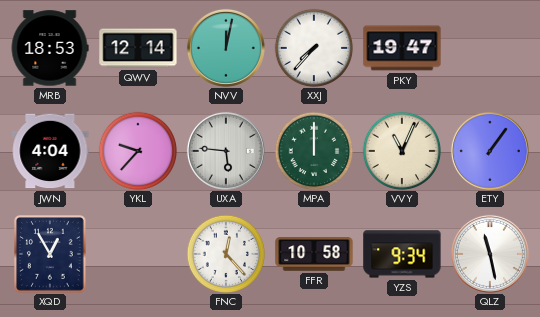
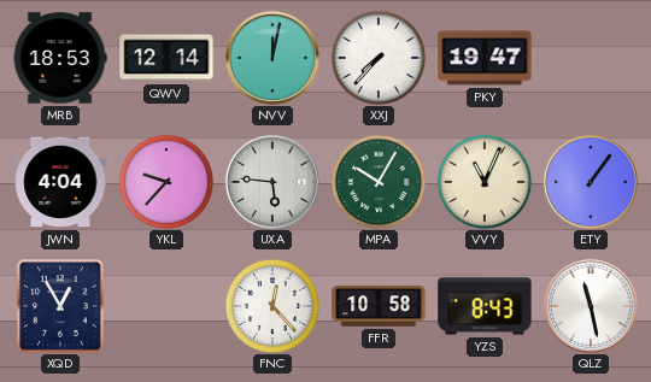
MPA: 12:00 -> 10:05 (379, 182)
YZS: 9:34 -> 8:43 (485, 306)
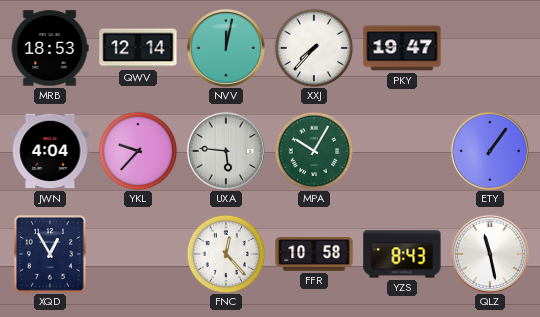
VVY: 11:04 -> none (485, 182)
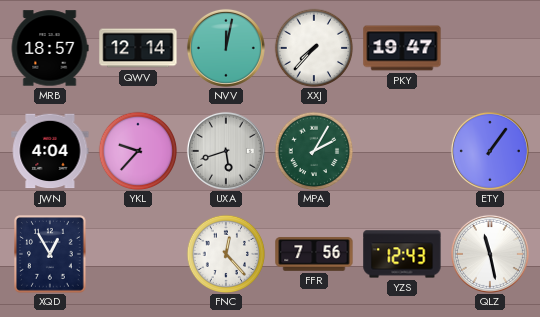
MRB: 18:53 -> 18:57 (50, 48)
UXA: 5:46 -> 5:42 (226, 151)
MPA: 10:05 -> 2:05 (314, 151)
FFR: 10:58 -> 7:56 (314, 254)
YZS: 8:43 -> 12:43 (402, 254)
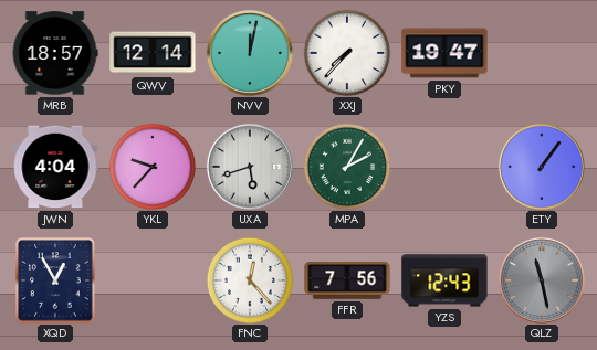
QLZ dial: white -> grey (542, 280)
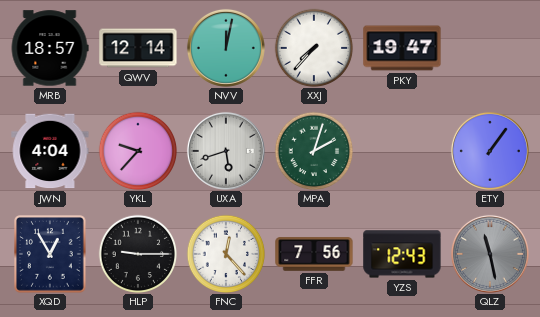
MPA: 2:05 -> 2:03 (314, 151)
HLP: none -> 9:15 (138, 254)
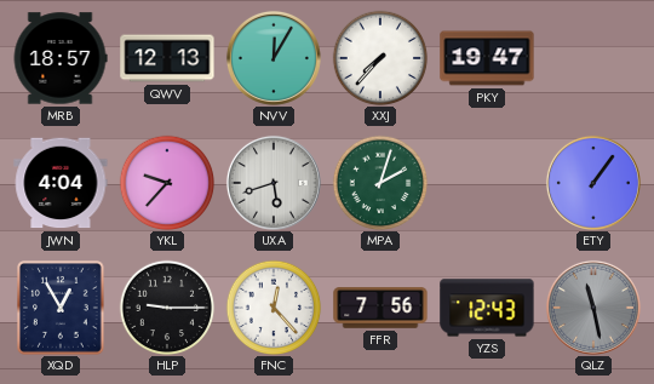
QWV: 12:14 -> 12:13 (167, 58)
NVV: 12:02 -> 12:05 (274, 58)
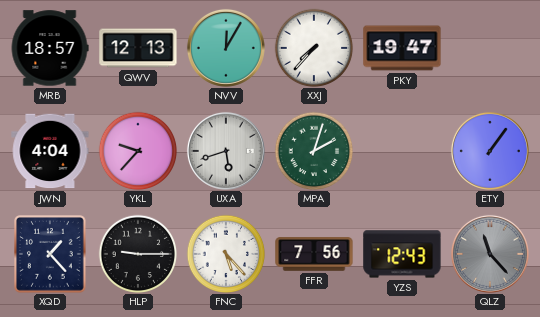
XQD: 12:55 -> 1:23 (51, 254)
FNC: 12:23 -> 5:23 (226, 254)
QLZ: 11:28 -> 11:23 (490, 254)
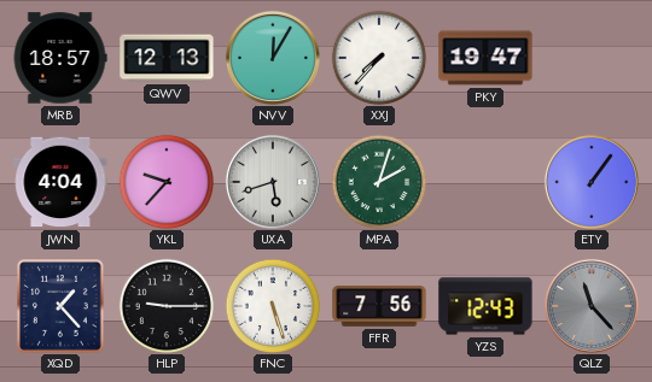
FNC: 5:23 -> 5:27 (273, 306)
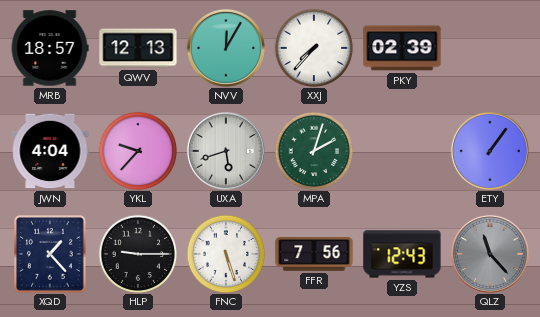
PKY: 19:47 -> 02:39 (402, 48)
